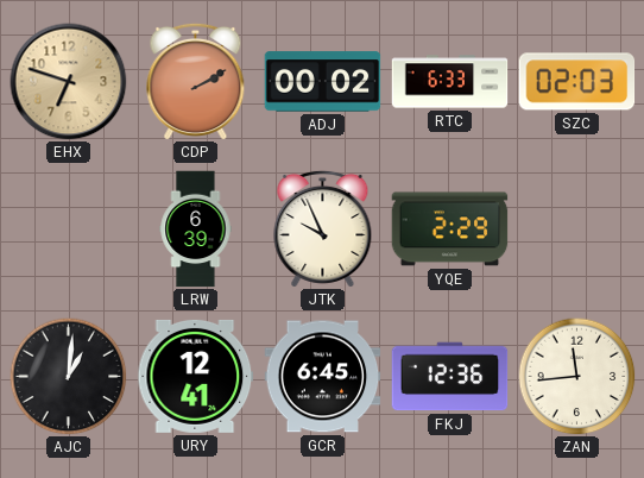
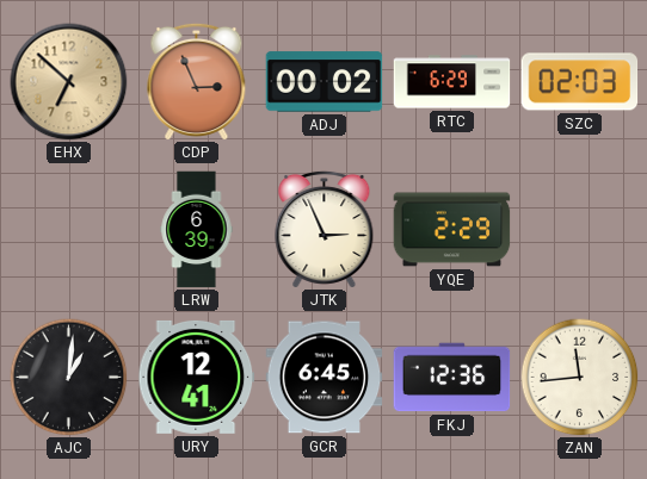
EHX: 6:48 -> 6:52 (69, 82)
CDP: 2:10 -> 2:56 (197, 81)
RTC: 6:33 -> 6:29 (452, 82)
JTK: 9:56 -> 2:56 (325, 229)
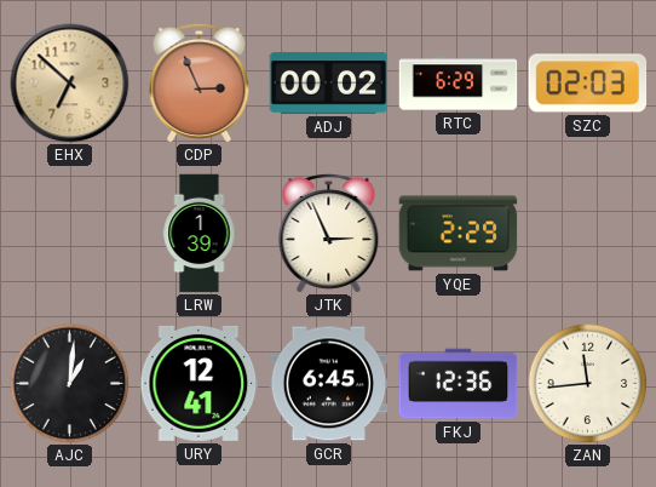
LRW: 6:39 -> 1:39 (200, 234)
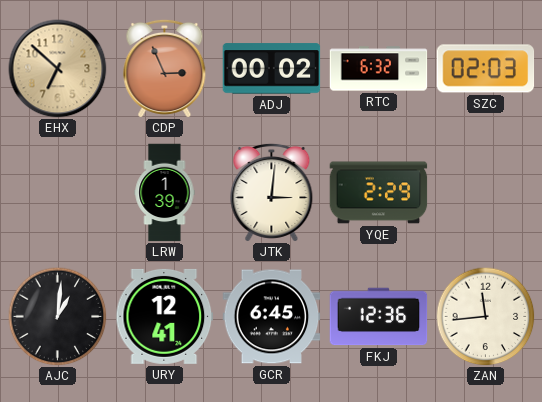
RTC: 6:29 -> 6:32 (379, 69)
JTK: 2:56 -> 3:01 (272, 192)
